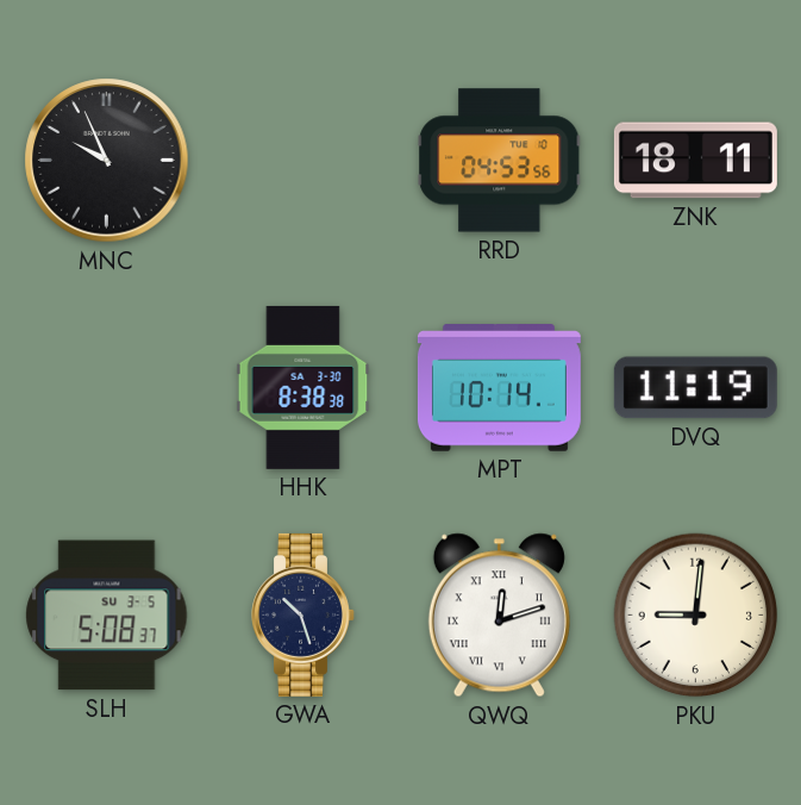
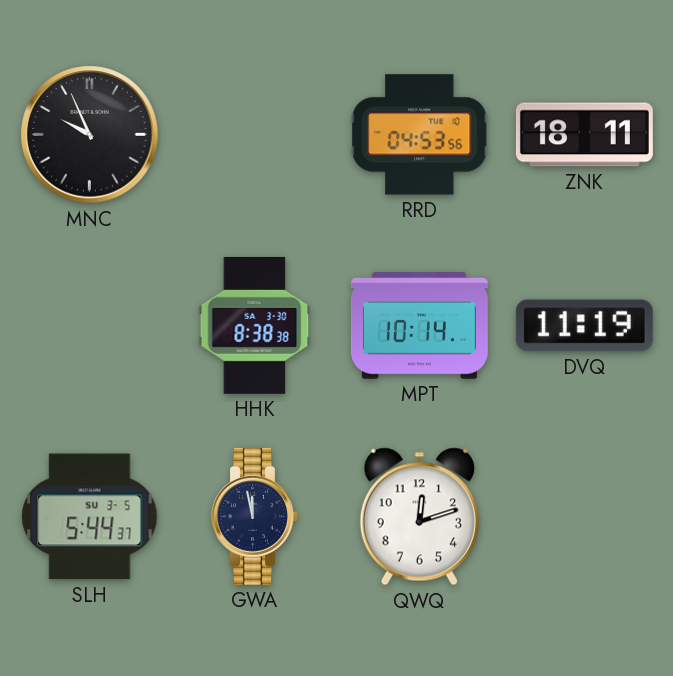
SLH: 5:08 -> 5:44 (90, 517)
GWA: 10:27 -> 11:58 (255, 516)
QWQ numerals: Roman -> Arabic (419, 517)
PKU: 9:01 -> none (696, 616)
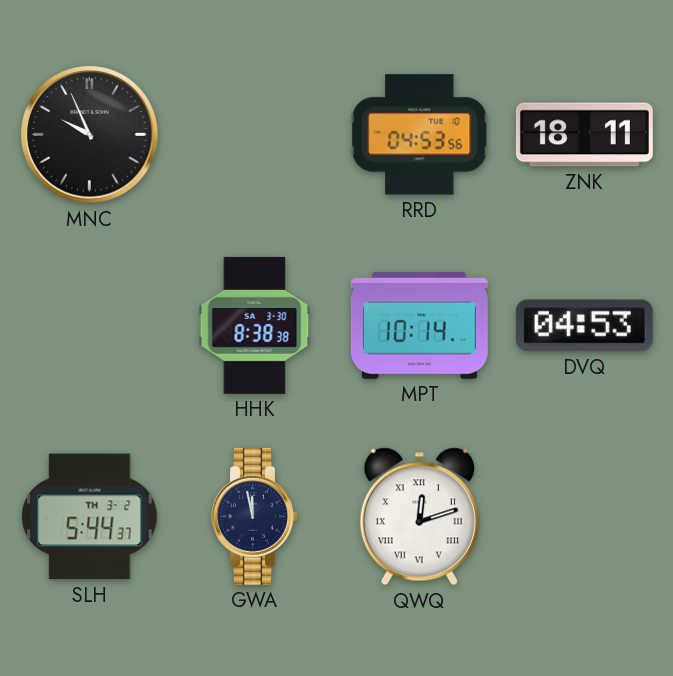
DVQ: 11:19 -> 04:53 (584, 326)
SLH date: SU 3-5 -> TH 3-2 (90, 517)
QWQ numerals: Arabic -> Roman (419, 517)
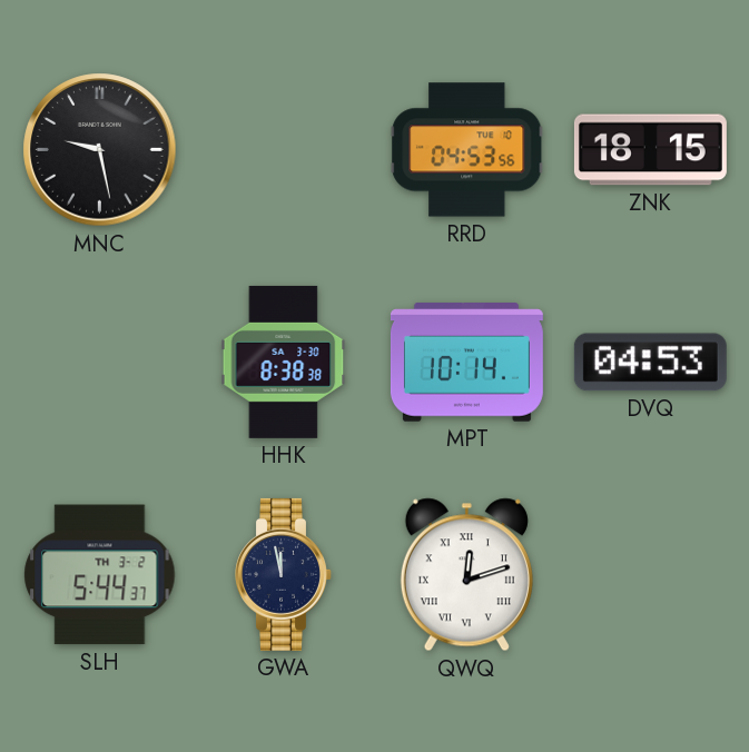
MNC: 9:56 -> 9:28 (100, 150)
ZNK: 18:11 -> 18:15 (650, 150)
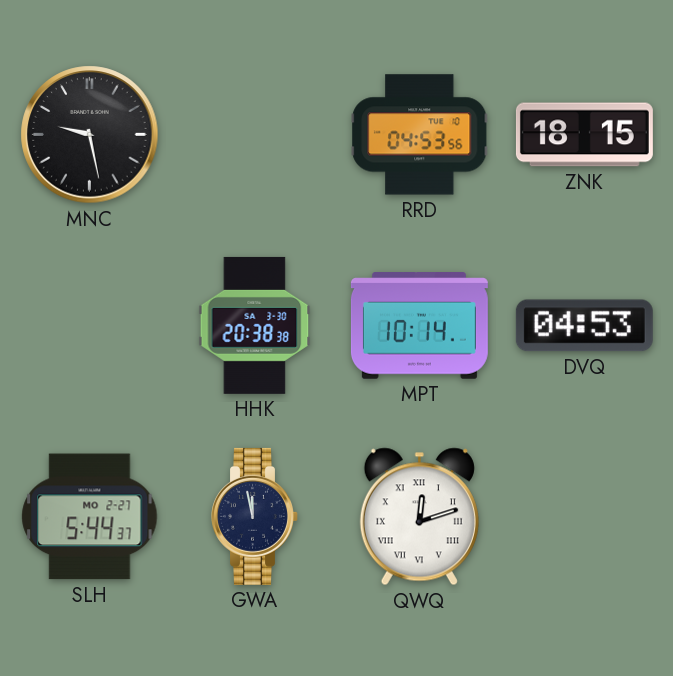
HHK: 8:38 -> 20:38 (255, 325)
SLH date: TH 3-2 -> MO 2-27 (90, 517)
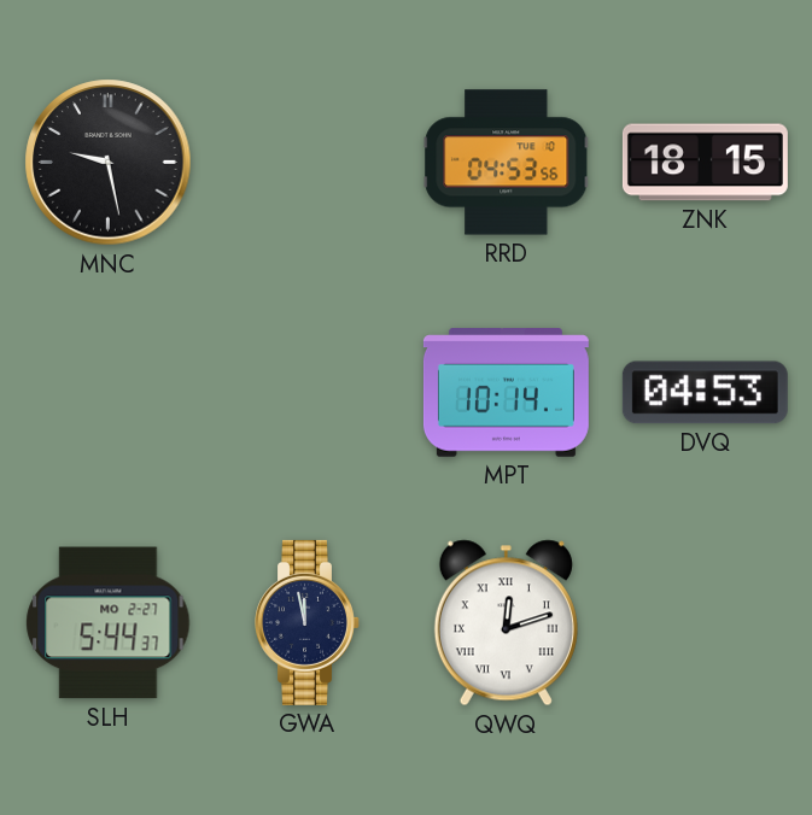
HHK: 20:38 -> none (255, 325)
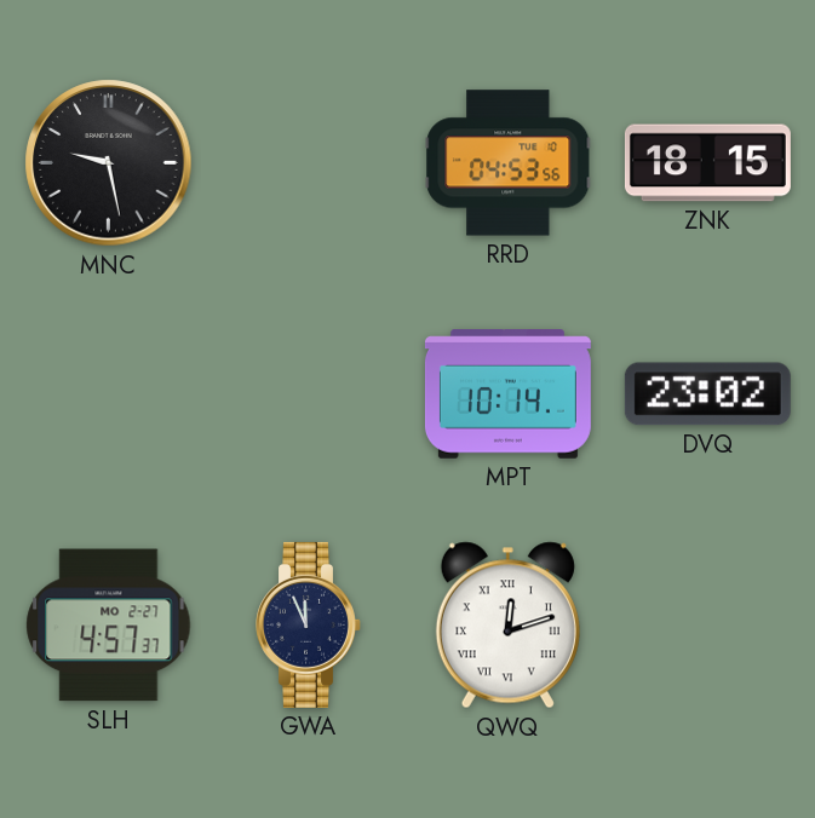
DVQ: 04:53 -> 23:02 (707, 394)
SLH: 5:44 -> 4:57 (109, 626)
GWA: 11:58 -> 11:56 (309, 624)
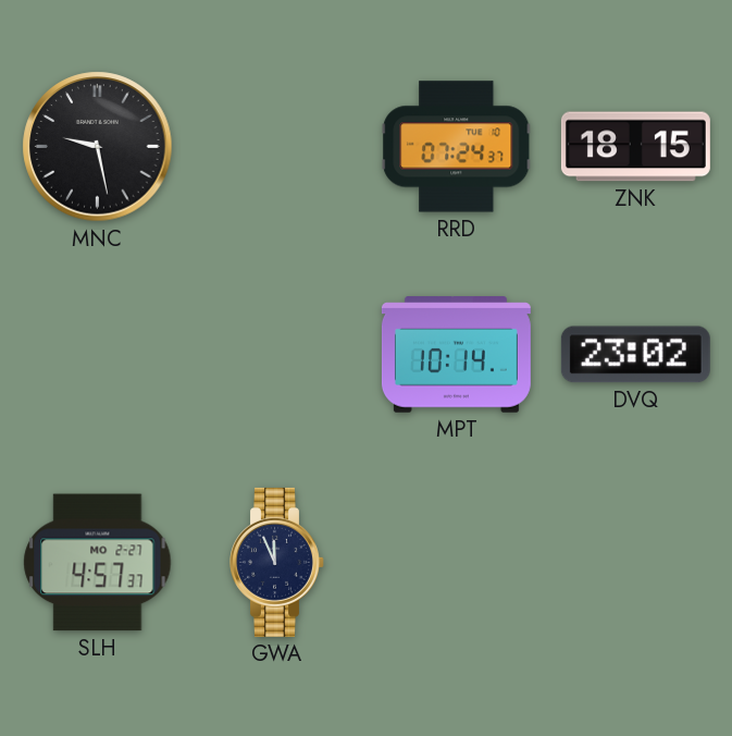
RRD: 04:53 -> 07:24 (457, 147)
QWQ: 12:12 -> none (507, 626)
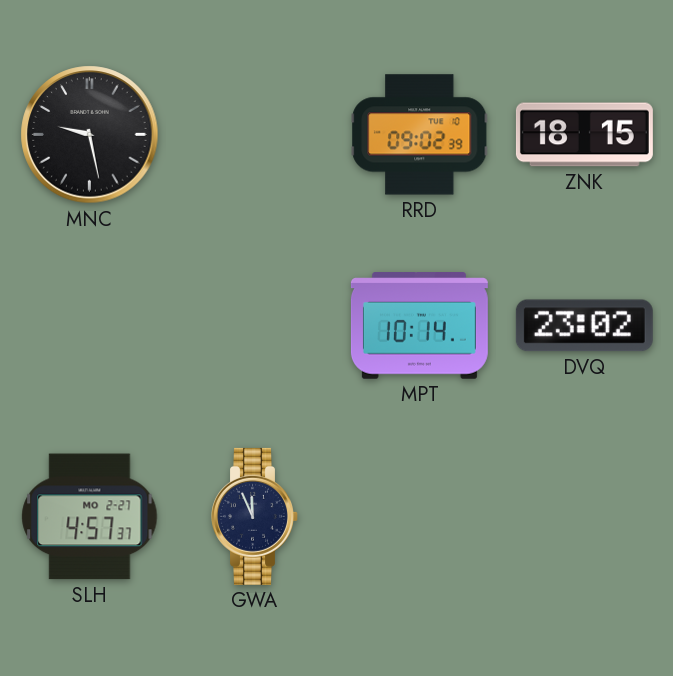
RRD: 07:24 -> 09:02 (420, 135)
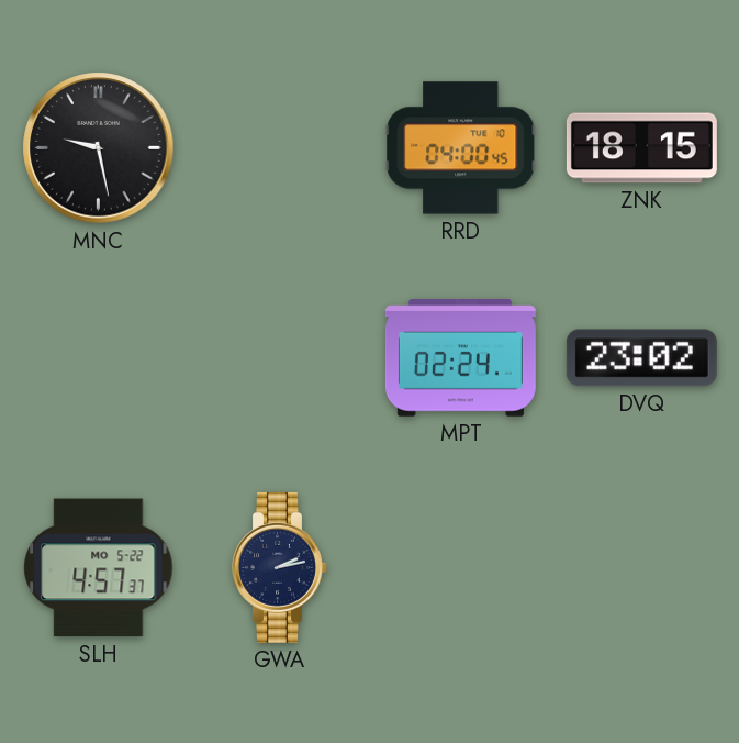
RRD: 09:02 -> 04:00 (461, 148)
MPT: 10:14 -> 02:24 (460, 358)
SLH date: MO 2-27 -> MO 5-22 (99, 568)
GWA: 11:56 -> 2:13 (280, 567)
